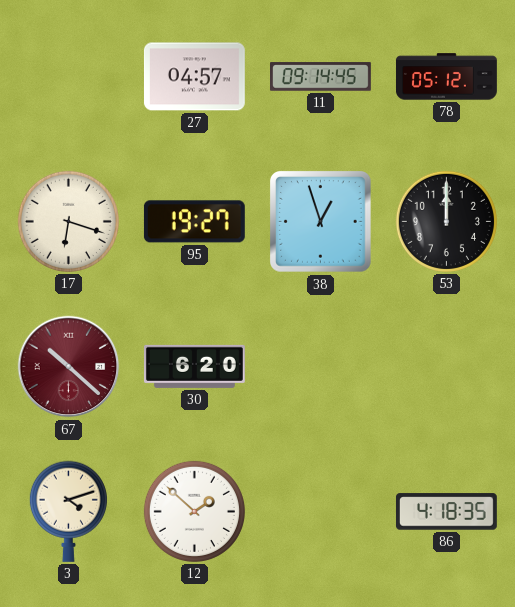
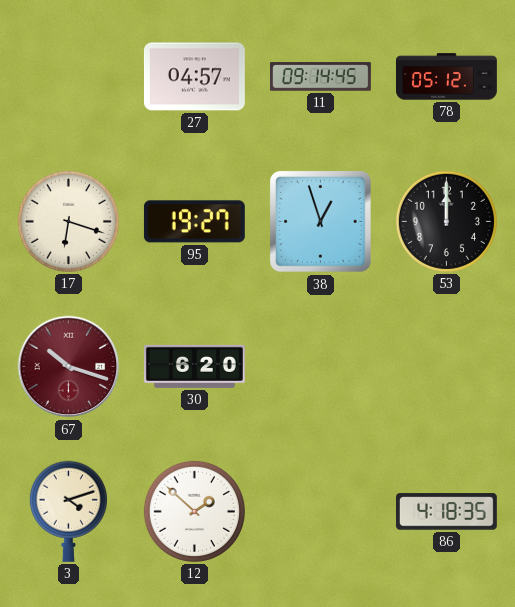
67: 10:22 -> 10:18 (69, 367)
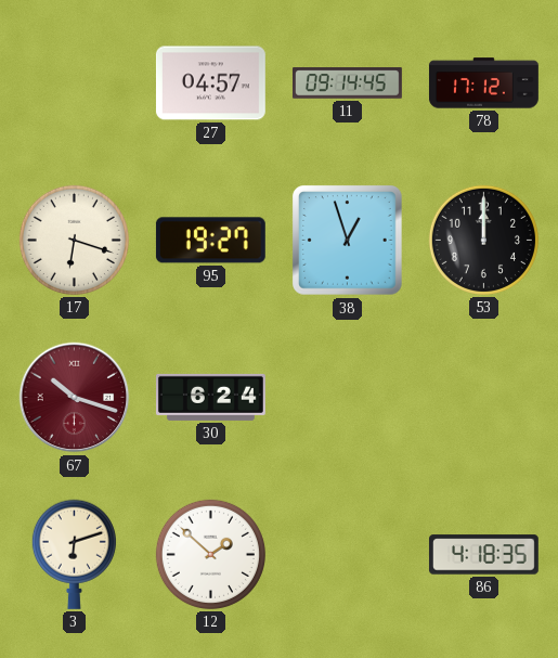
78: 05:12 -> 17:12 (483, 83)
30: 6:20 -> 6:24 (210, 397)
3: 4:12 -> 6:12 (74, 554)
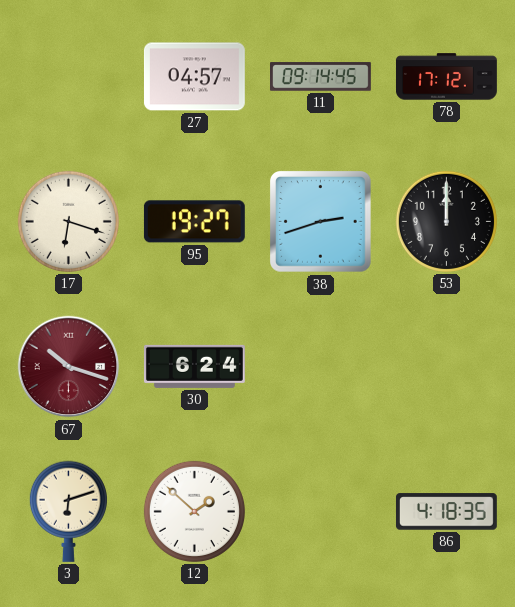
38: 12:57 -> 2:42 (321, 222)
